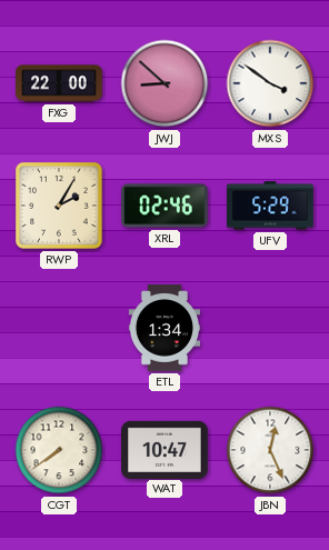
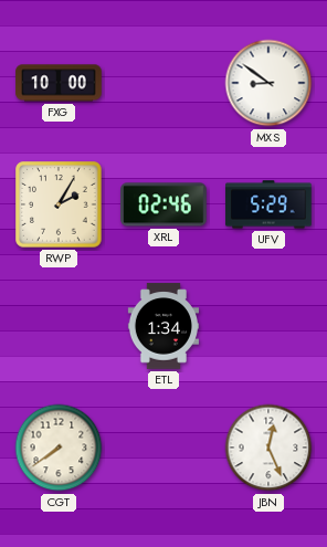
FXG: 22:00 -> 10:00 (59, 83)
JWJ: 8:52 -> none (164, 83)
MXS: 3:51 -> 8:51 (268, 83)
WAT: 10:47 -> none (164, 449)
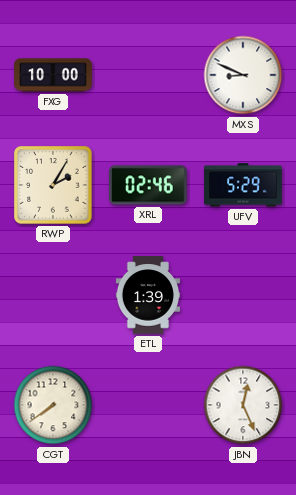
MXS: 8:51 -> 8:49 (243, 75)
ETL: 1:34 -> 1:39 (147, 295)
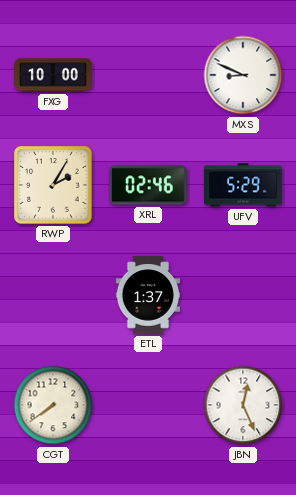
ETL: 1:39 -> 1:37 (147, 295)
